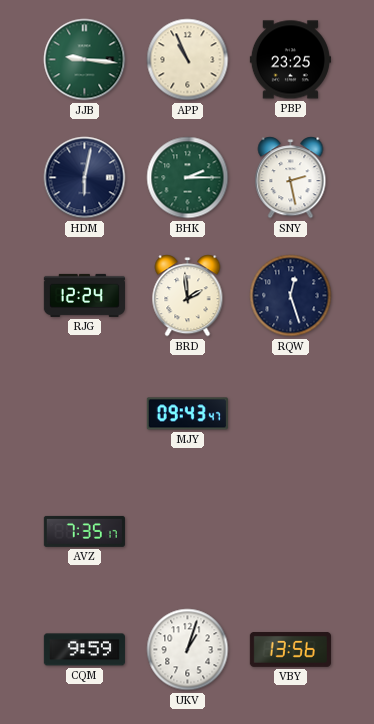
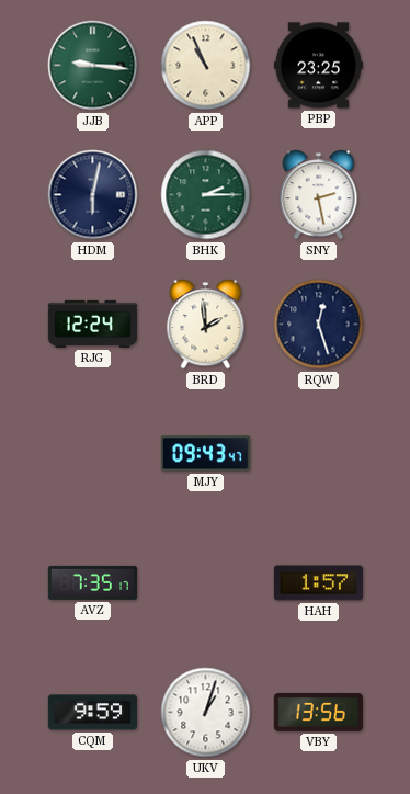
HAH: none -> 1:57 (318, 583)
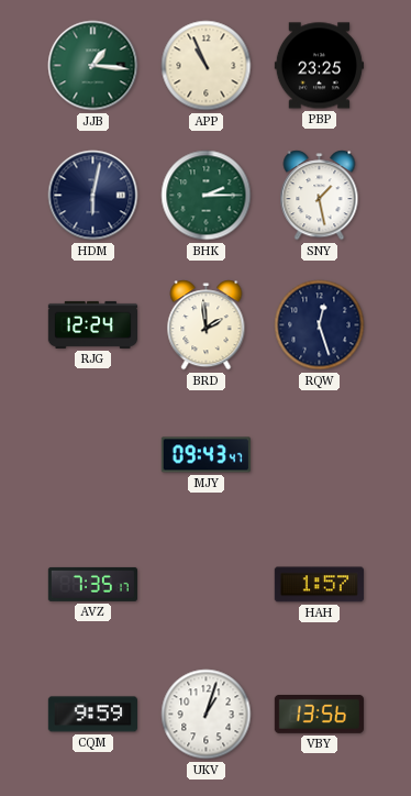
JJB: 9:16 -> 1:16 (93, 66)
SNY: 2:28 -> 1:28 (320, 196)
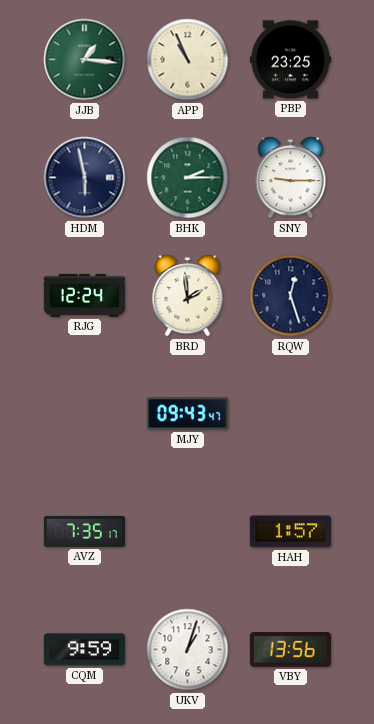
HDM: 6:02 -> 5:58 (85, 178)
SNY: 1:28 -> 9:15 (291, 178)
